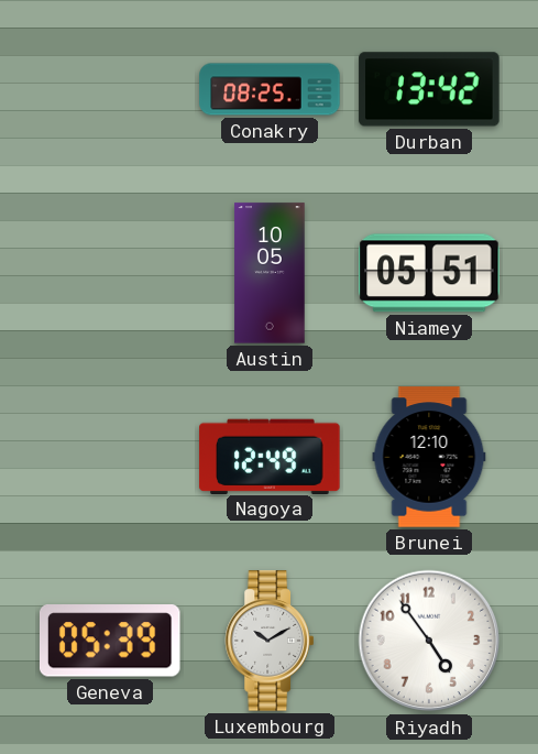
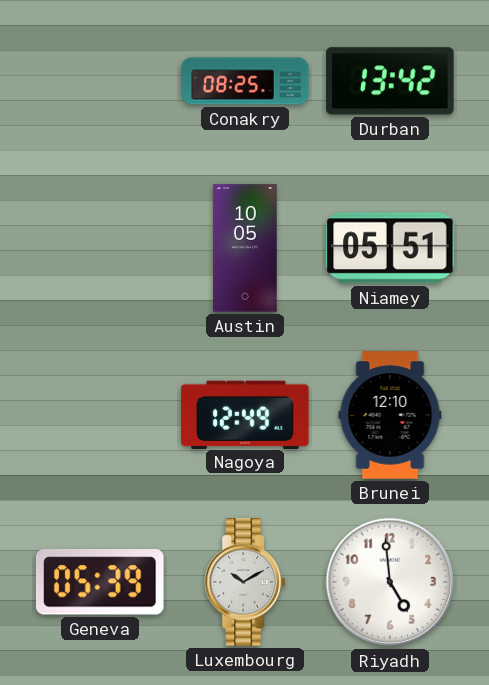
Riyadh: 4:54 -> 4:59 (390, 582)
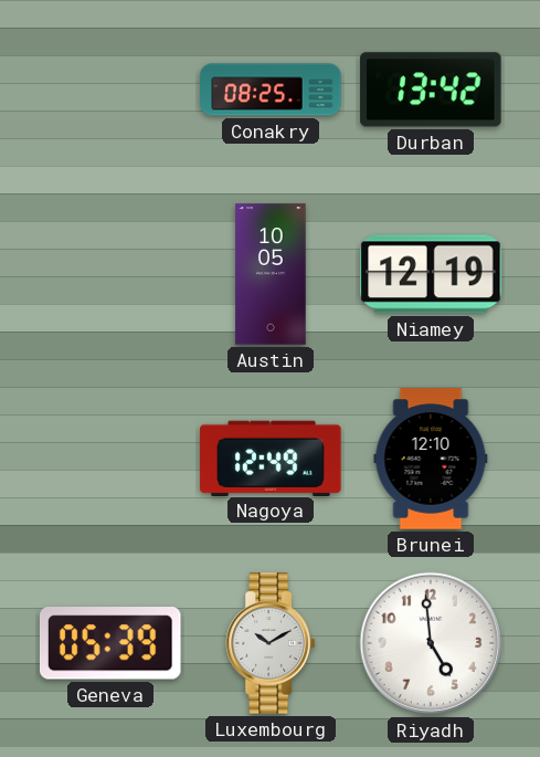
Niamey: 05:51 -> 12:19 (431, 274)
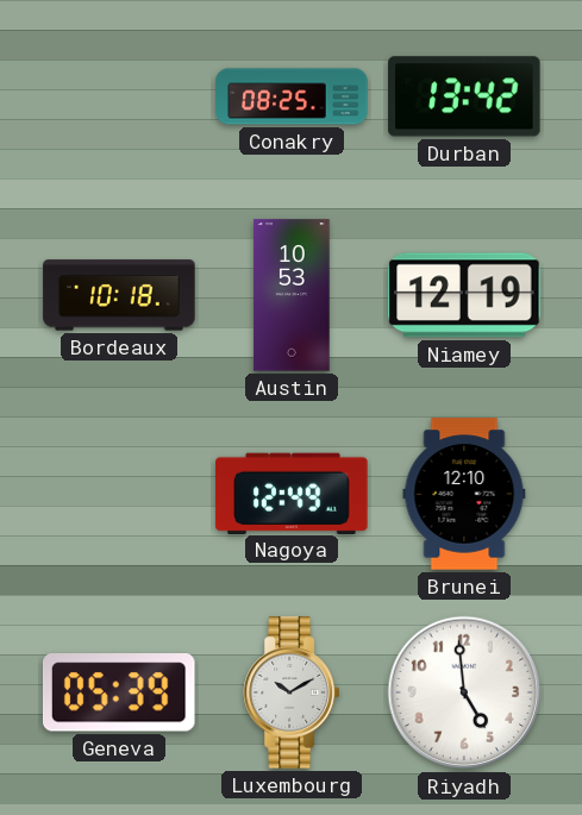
Bordeaux: none -> 10:18 (119, 295)
Austin: 10:05 -> 10:53 (292, 295)
